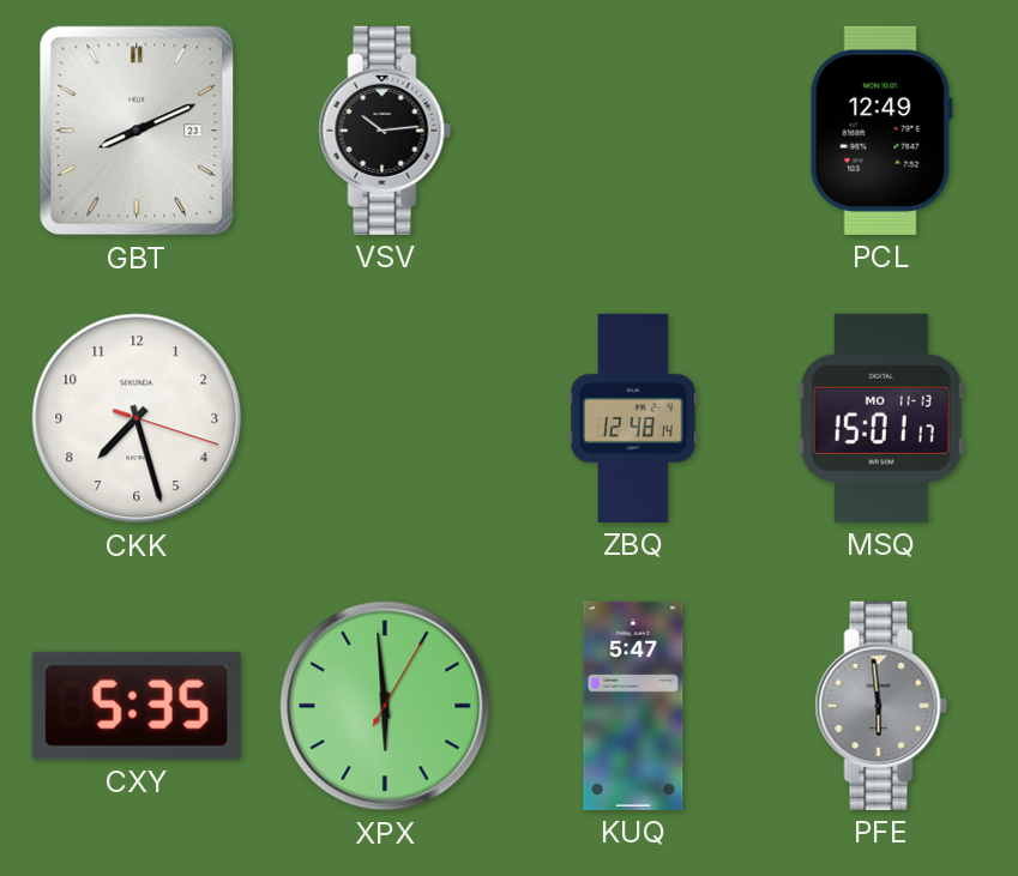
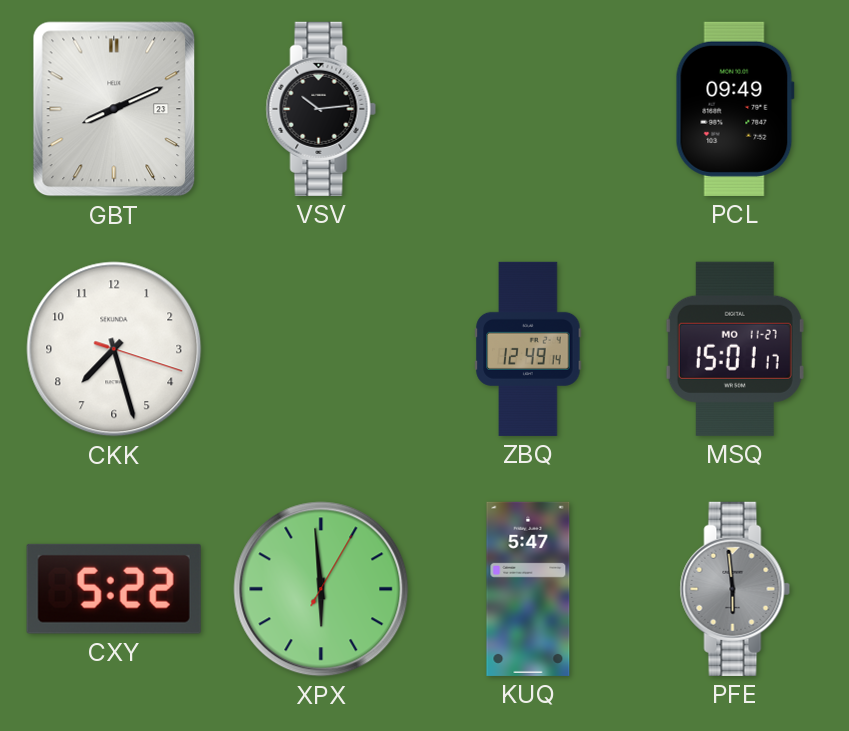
PCL: 12:49 -> 09:49 (735, 109)
ZBQ: 12:48 -> 12:49 (528, 349)
MSQ date: MO 11-13 -> MO 11-27 (735, 349)
CXY: 5:35 -> 5:22 (114, 589)
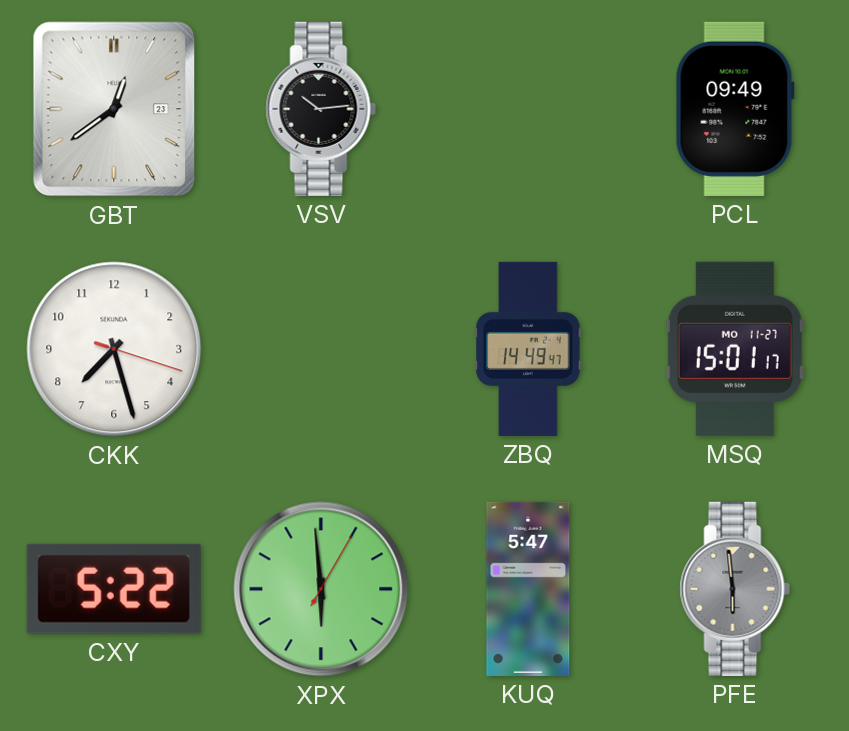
GBT: 8:11 -> 12:39 (114, 109)
ZBQ: 12:49 -> 14:49 (528, 349)
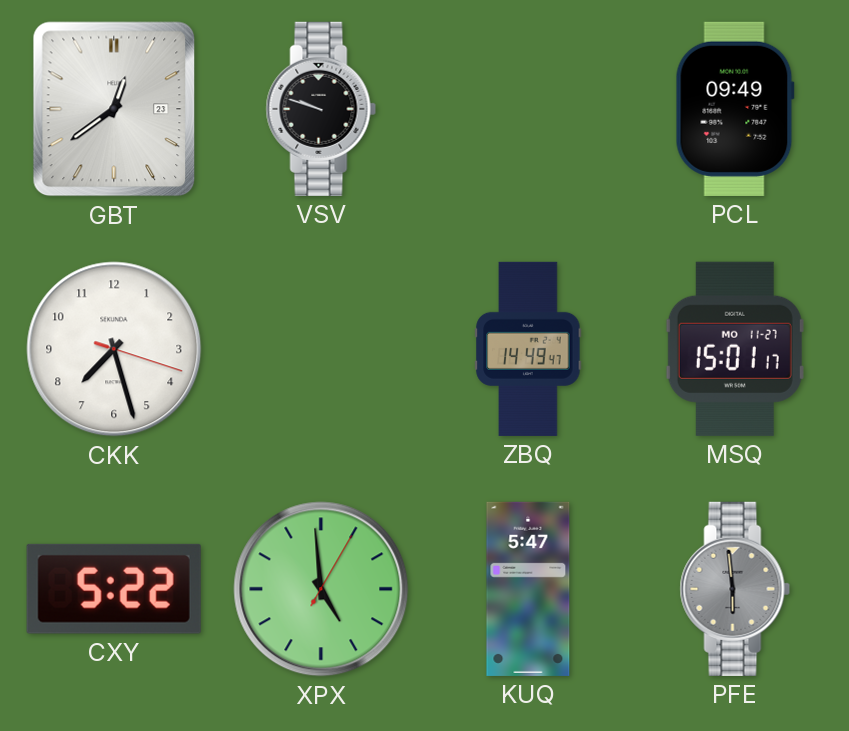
VSV: 10:14 -> 9:48 (321, 109)
XPX: 5:59 -> 4:59 (321, 589)
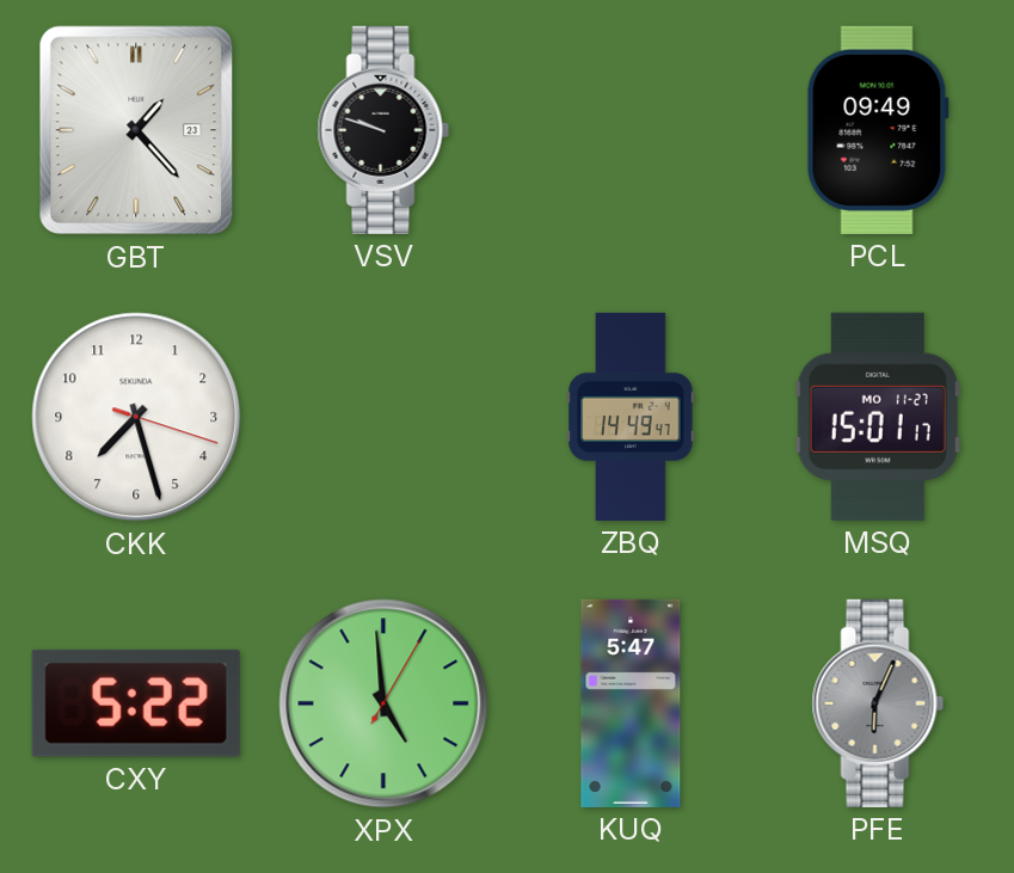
GBT: 12:39 -> 1:23 (136, 130)
PFE: 5:59 -> 6:04 (878, 703)
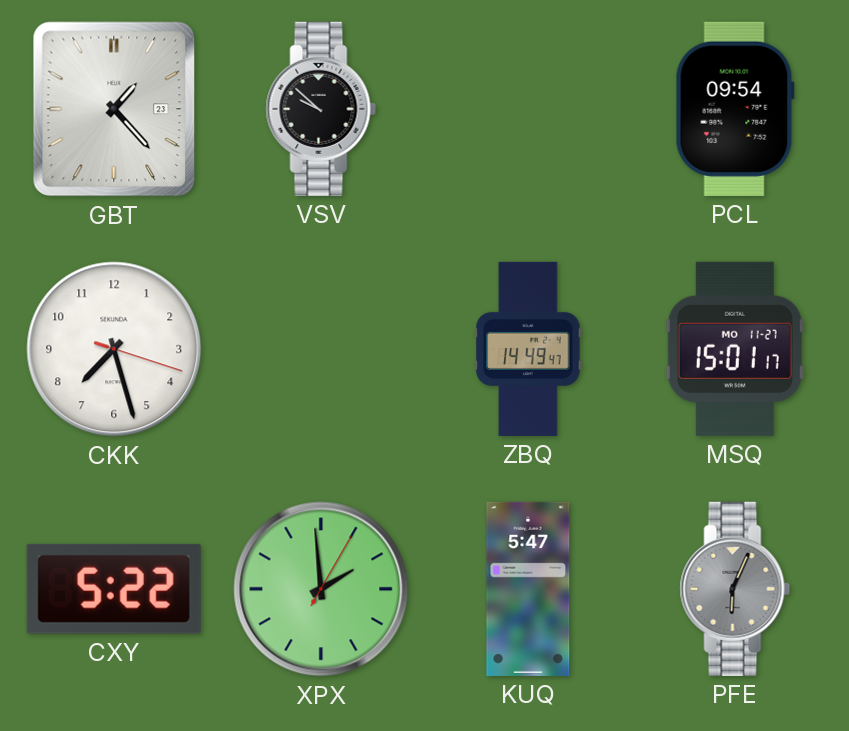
VSV: 9:48 -> 9:52 (321, 109)
PCL: 09:49 -> 09:54 (735, 109)
XPX: 4:59 -> 1:59 (321, 589)
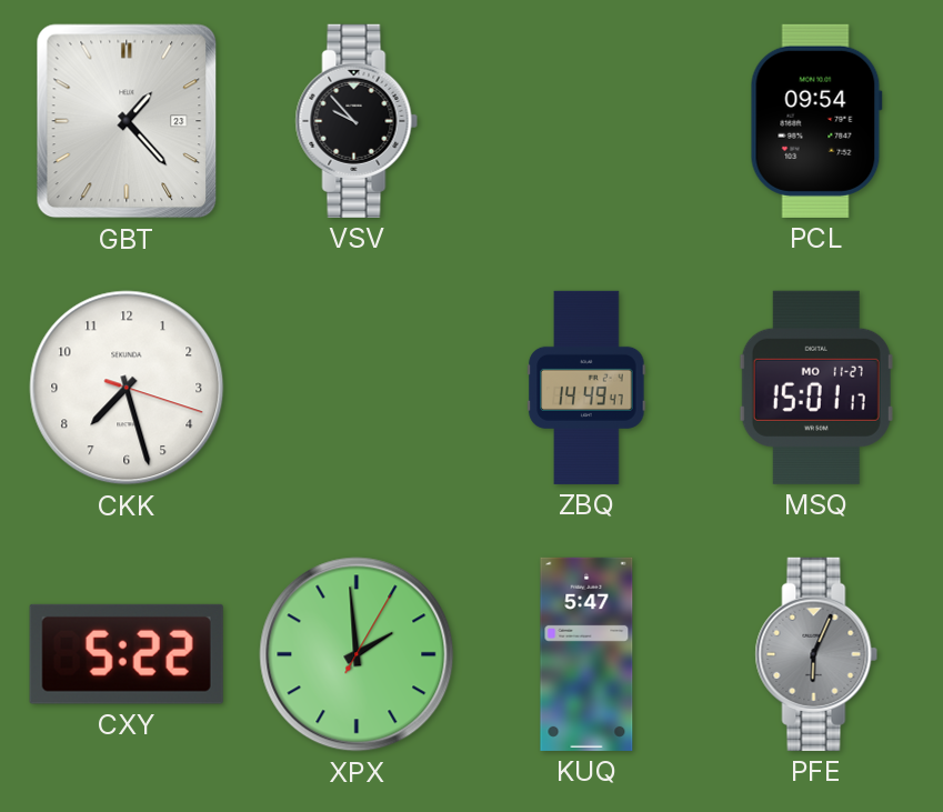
VSV: 9:52 -> 9:53 (357, 121)
